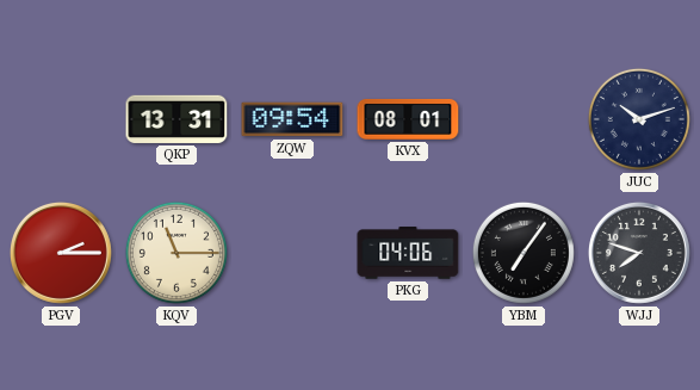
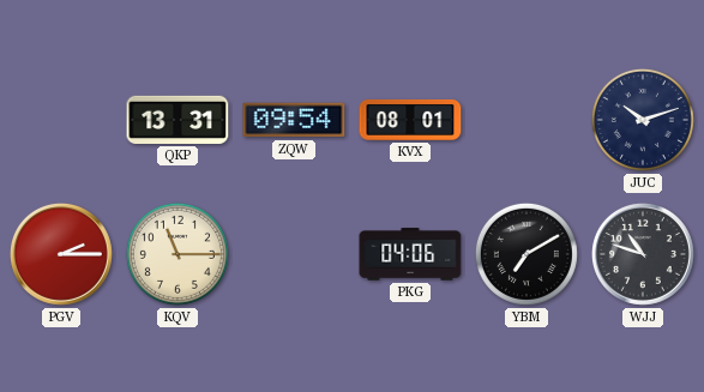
YBM: 7:06 -> 7:10 (527, 254)
WJJ: 7:48 -> 10:48 (643, 254)
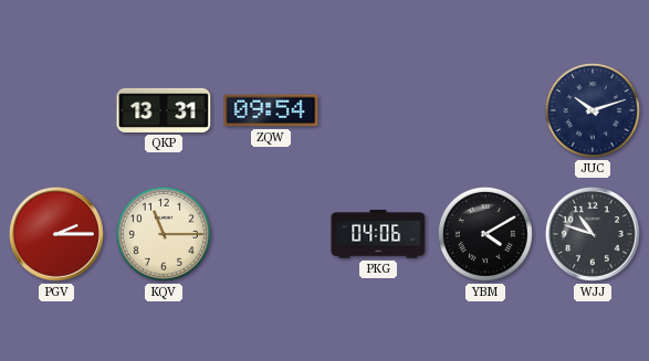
KVX: 08:01 -> none (410, 120)
YBM: 7:10 -> 4:10 (485, 234)
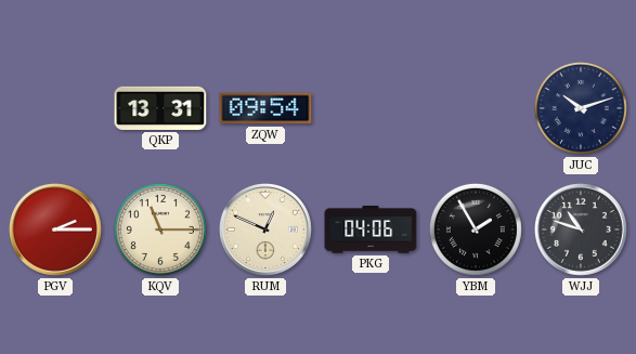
RUM: none -> 12:49 (265, 230)
YBM: 4:10 -> 1:55 (476, 230)
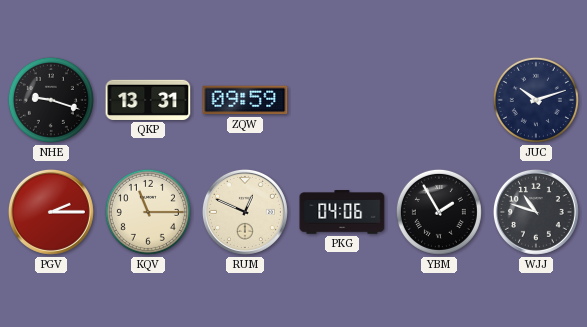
NHE: none -> 9:18 (51, 100)
ZQW: 09:54 -> 09:59 (245, 100)
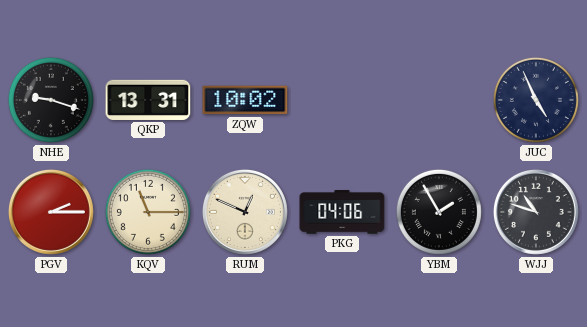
ZQW: 09:59 -> 10:02 (245, 100)
JUC: 10:12 -> 4:56 (536, 100)
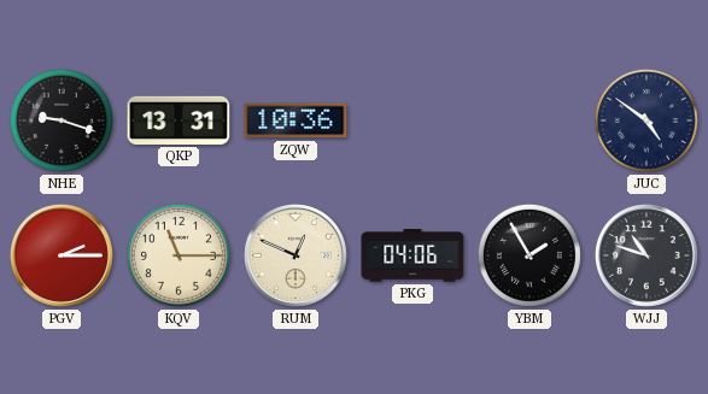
ZQW: 10:02 -> 10:36 (296, 120)
JUC: 4:56 -> 4:51 (646, 120)
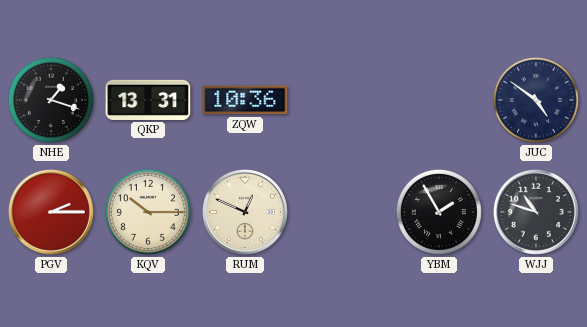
NHE: 9:18 -> 1:18 (51, 100)
KQV: 11:15 -> 10:15 (148, 212)
PKG: 04:06 -> none (412, 255)
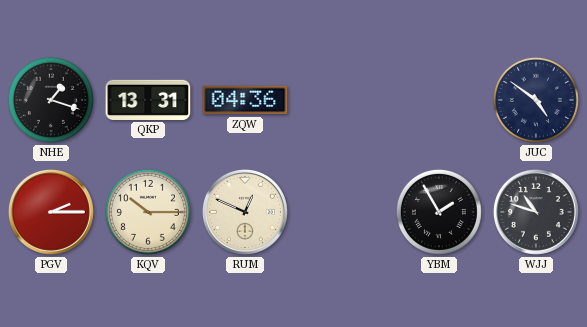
ZQW: 10:36 -> 04:36 (245, 100)
